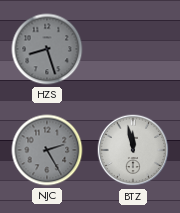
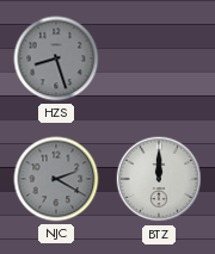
NJC: 2:25 -> 2:20 (56, 179)
BTZ: 11:58 -> 12:00 (159, 179)
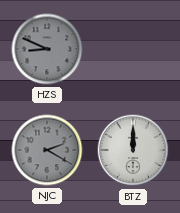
HZS: 8:27 -> 8:49 (47, 49)
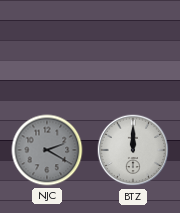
HZS: 8:49 -> none (47, 49)
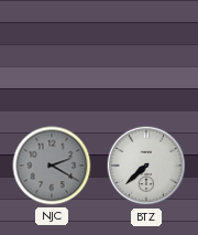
BTZ: 12:00 -> 7:38 (146, 165)
